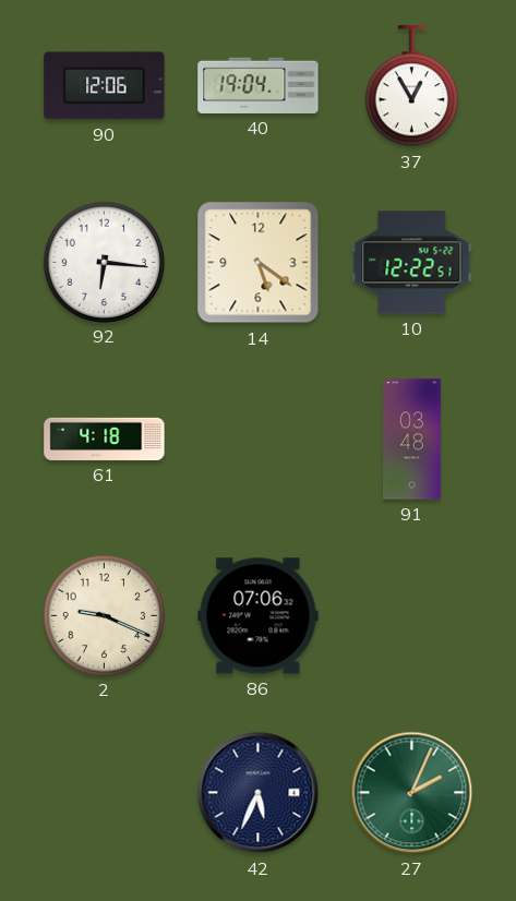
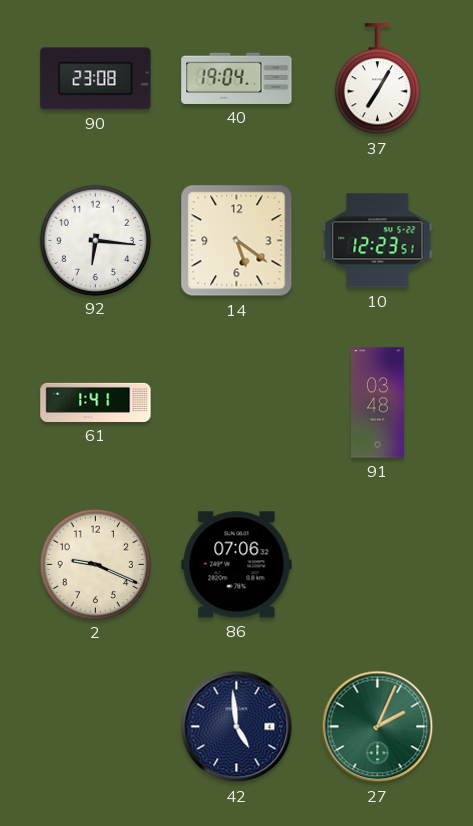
90: 12:06 -> 23:08 (96, 79)
37: 12:55 -> 7:05 (377, 79)
10: 12:22 -> 12:23 (378, 241)
61: 4:18 -> 1:41 (96, 402)
42: 5:34 -> 4:59 (237, 727)
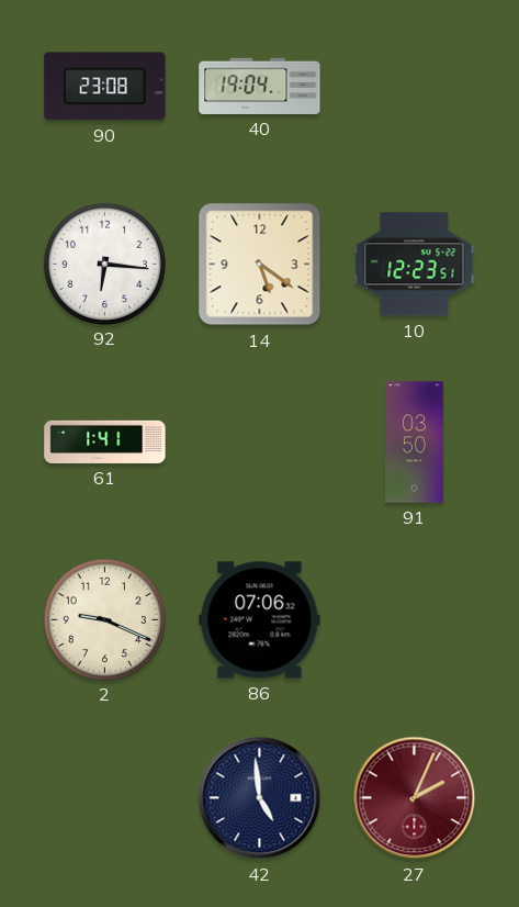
37: 7:05 -> none (377, 79)
91: 03:48 -> 03:50 (415, 443)
27 dial: green -> burgundy (415, 798)
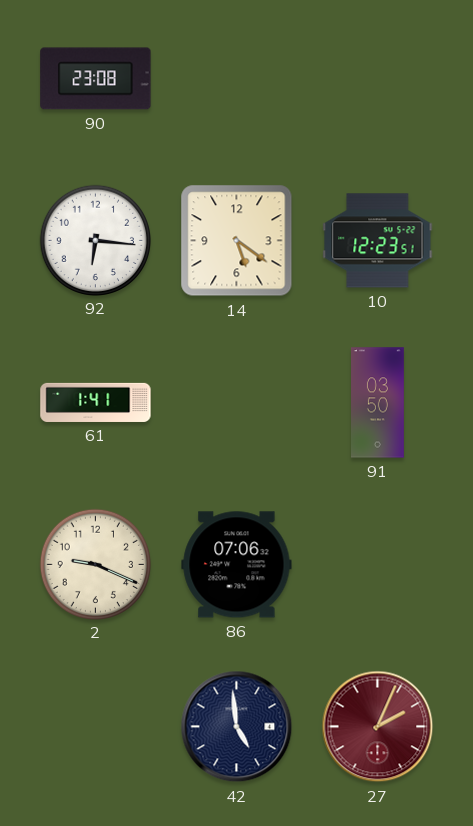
40: 19:04 -> none (260, 86)
